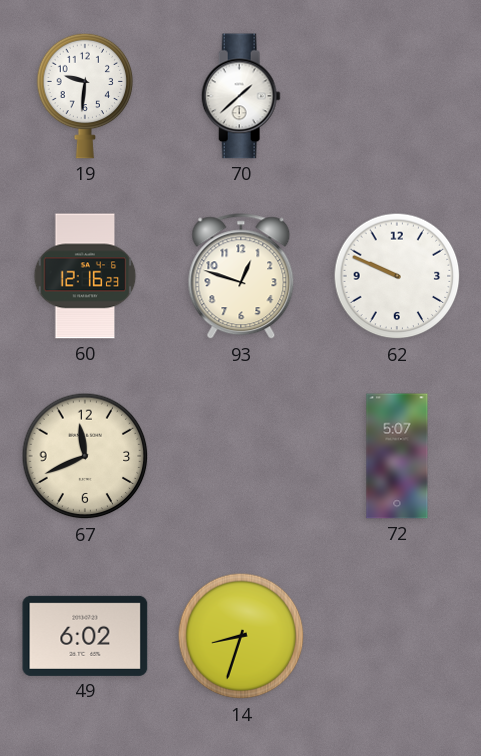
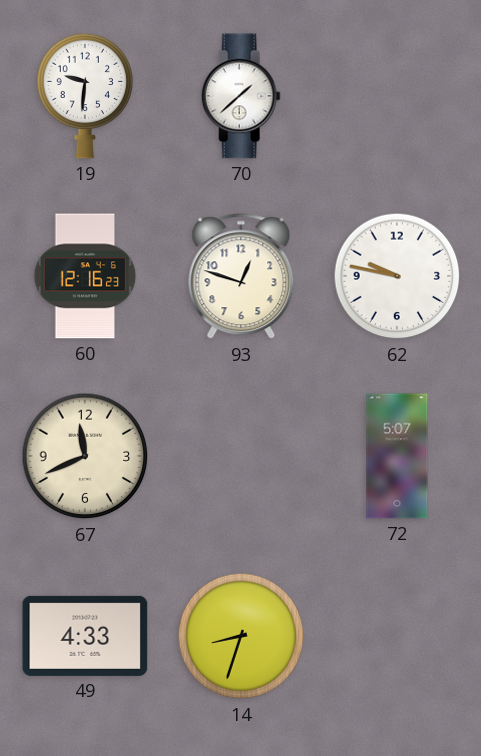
62: 9:49 -> 9:47 (397, 276)
49: 6:02 -> 4:33 (85, 636)
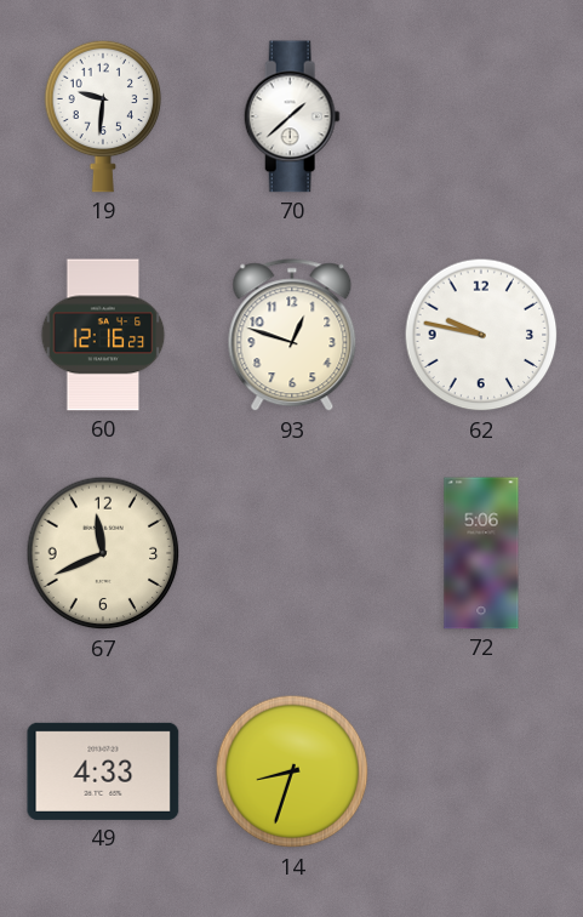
72: 5:07 -> 5:06 (481, 553)
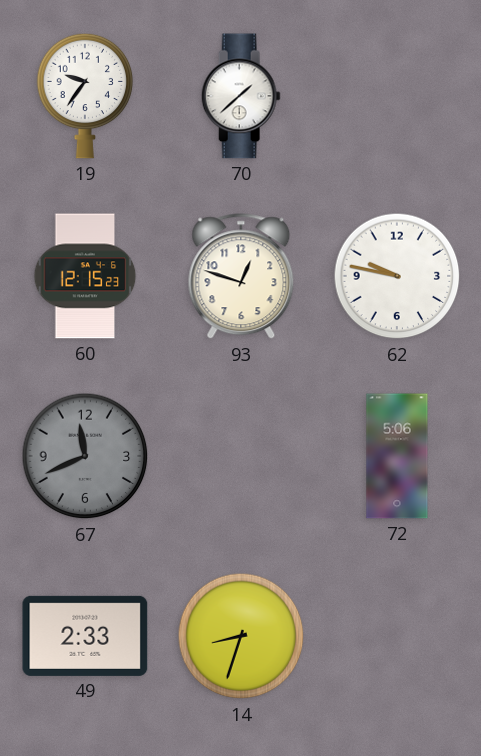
19: 9:31 -> 9:36 (85, 96)
60: 12:16 -> 12:15 (85, 276)
67 dial: cream -> grey (85, 456)
49: 4:33 -> 2:33 (85, 636)
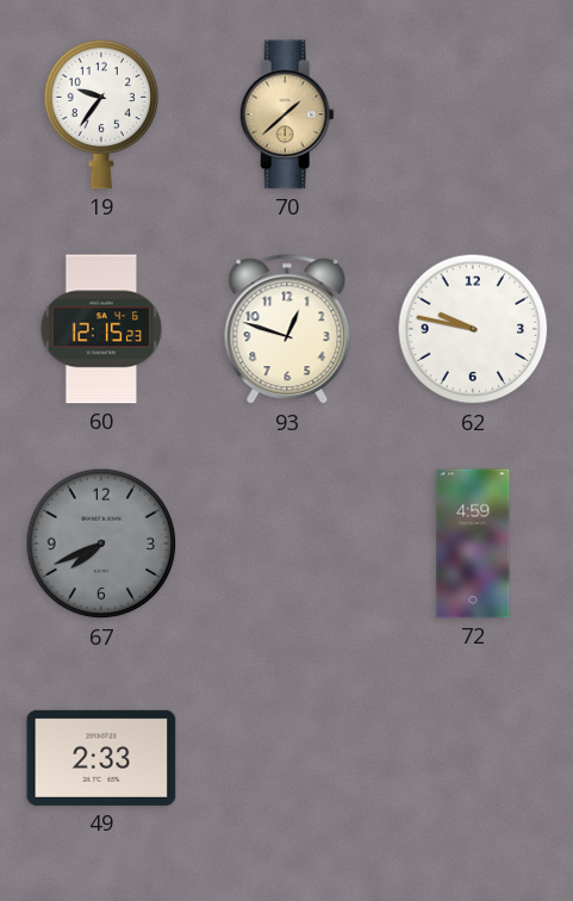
70 dial: white -> champagne (287, 114)
67: 11:41 -> 7:41 (101, 543)
72: 5:06 -> 4:59 (473, 543)
14: 8:33 -> none (241, 636)
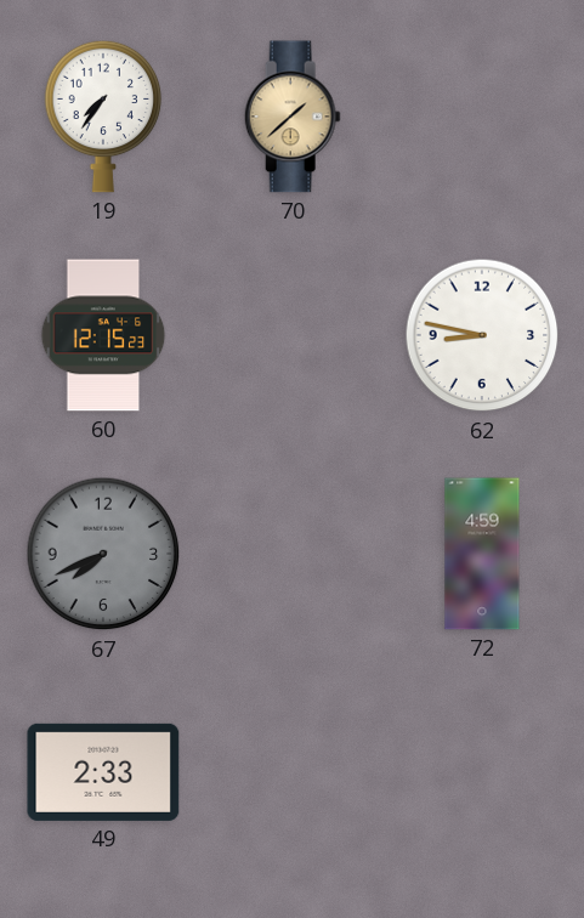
19: 9:36 -> 7:36 (103, 117)
93: 12:48 -> none (287, 330)
62: 9:47 -> 8:47 (482, 335)
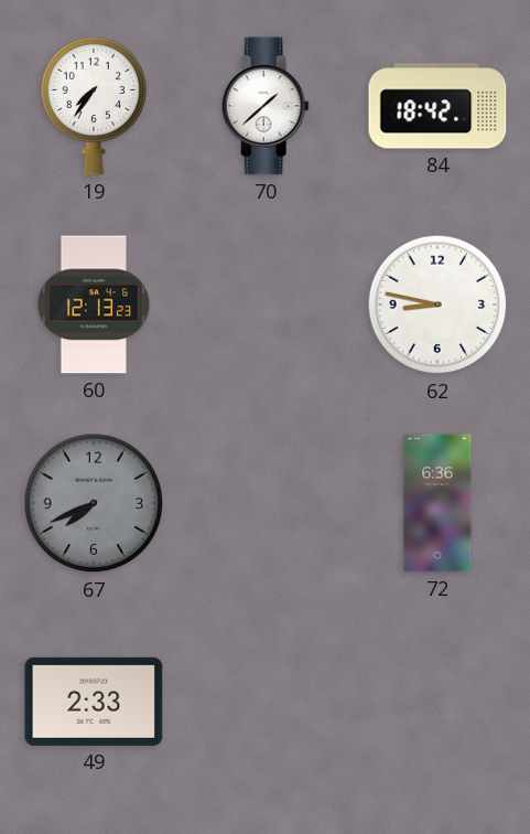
70 dial: champagne -> white (266, 106)
84: none -> 18:42 (437, 106)
60: 12:15 -> 12:13 (94, 304)
72: 4:59 -> 6:36 (437, 503)
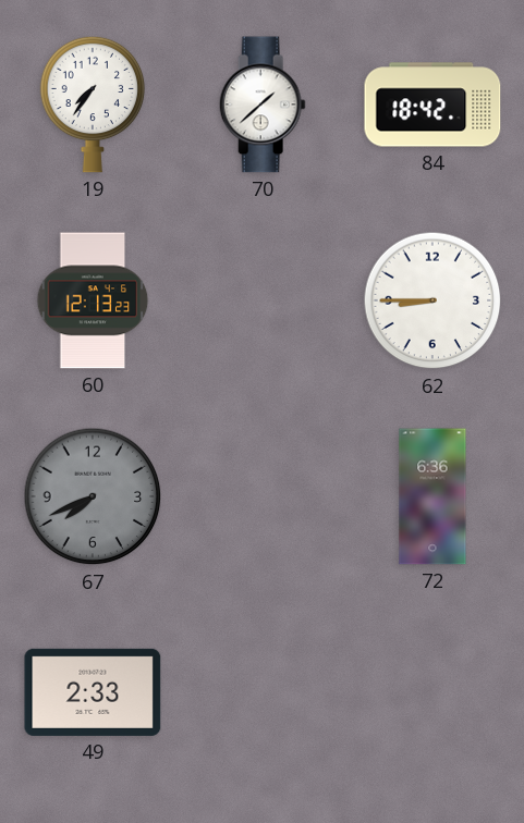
62: 8:47 -> 8:45 (432, 300)
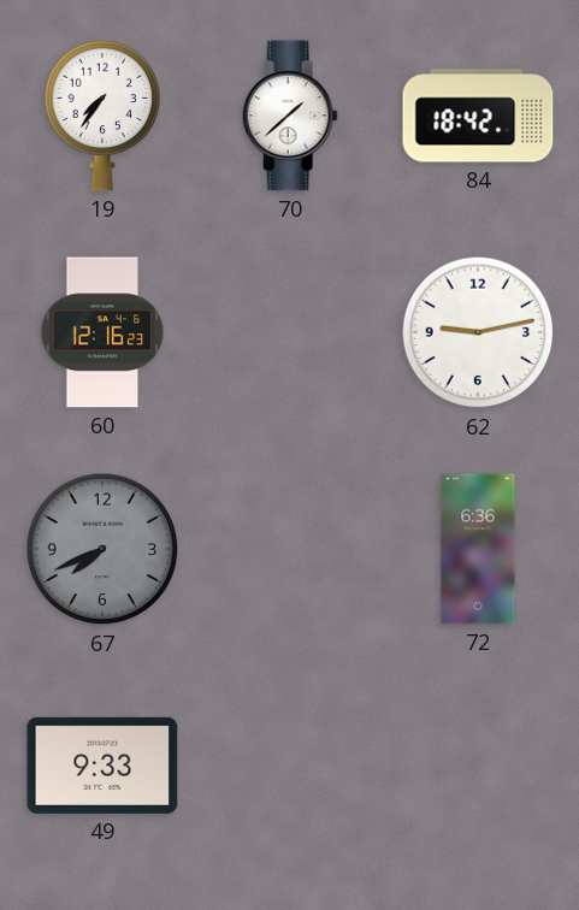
60: 12:13 -> 12:16 (102, 332)
62: 8:45 -> 9:13 (478, 332)
49: 2:33 -> 9:33 (102, 766)
